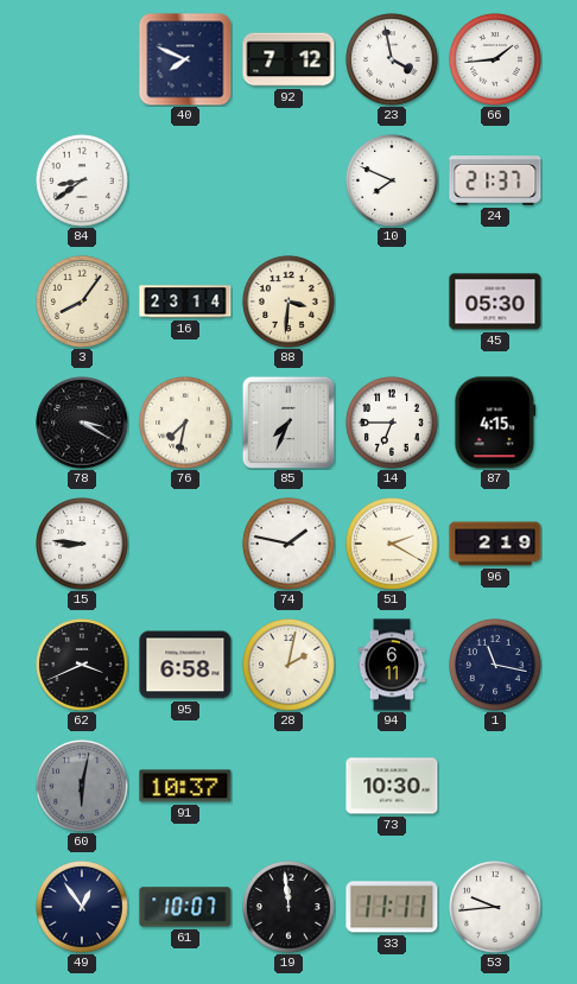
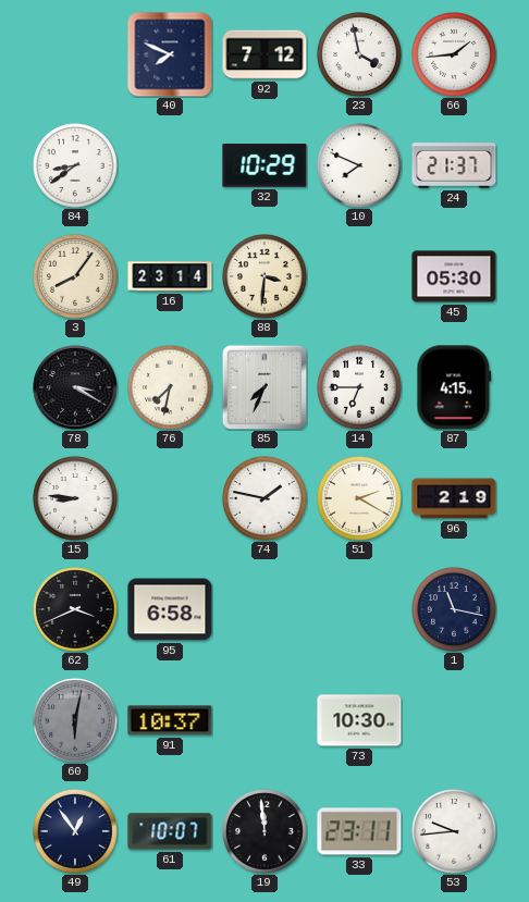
32: none -> 10:29 (264, 165)
28: 2:02 -> none (290, 666)
94: 6:11 -> none (392, 665)
33: 11:11 -> 23:11 (359, 831)
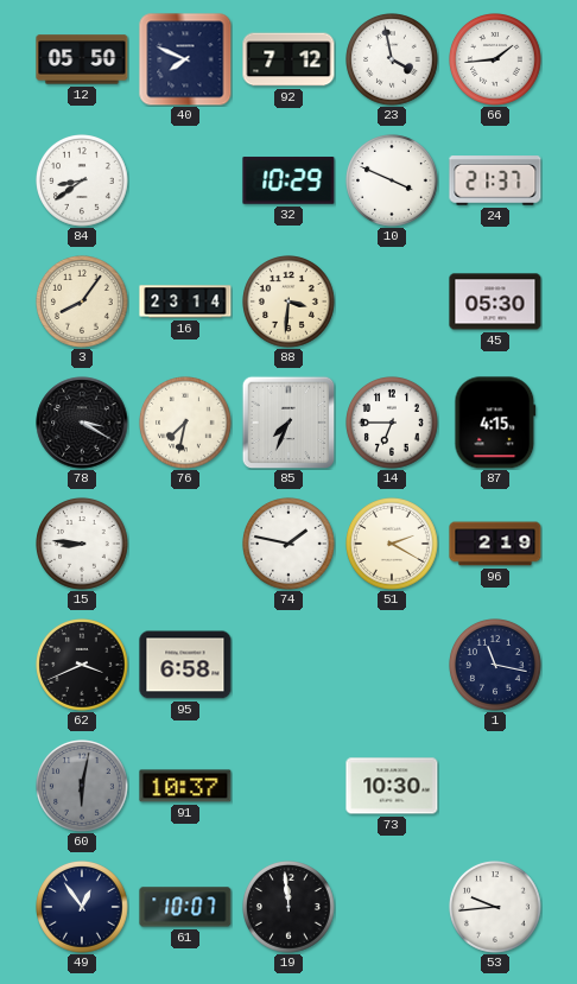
12: none -> 05:50 (82, 59)
10: 7:49 -> 3:49 (393, 182)
33: 23:11 -> none (359, 831)
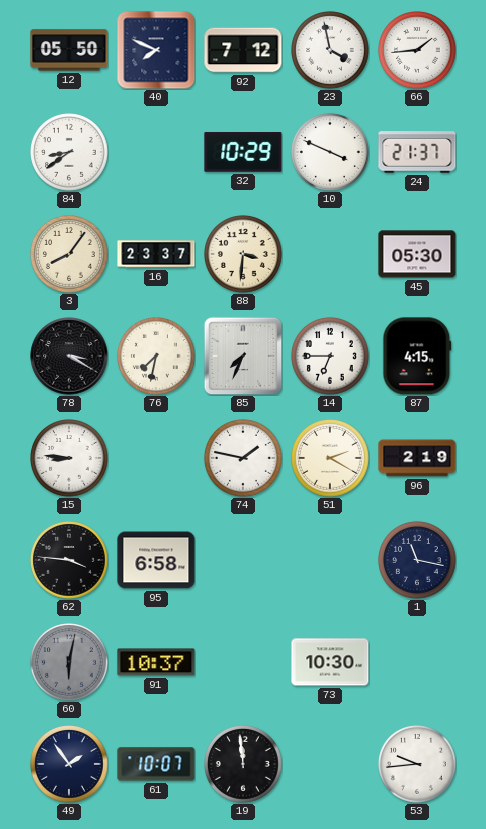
16: 23:14 -> 23:37 (156, 254)
62: 3:41 -> 3:46 (70, 561)
49: 12:54 -> 1:54 (70, 765)
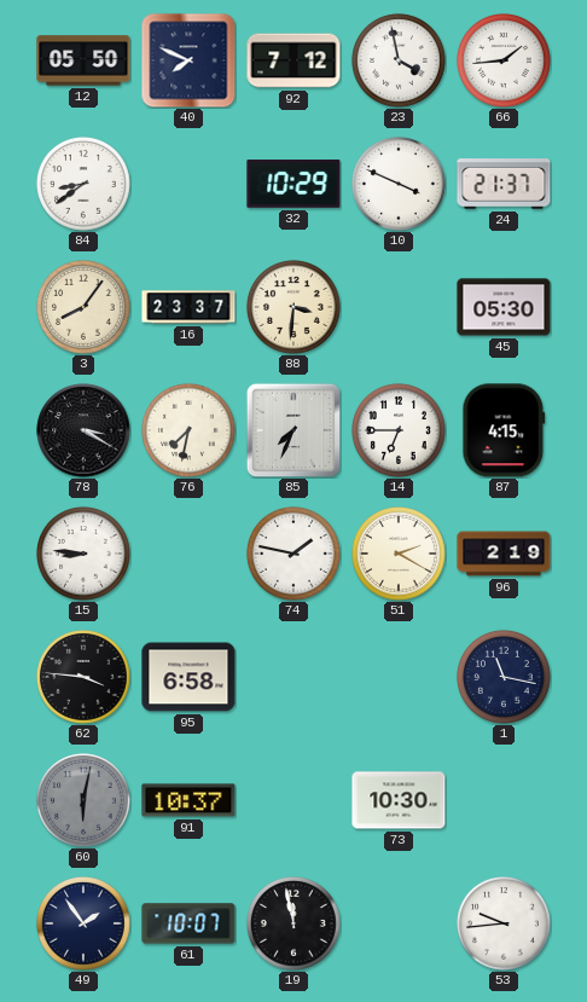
19: 11:59 -> 11:58 (295, 925)
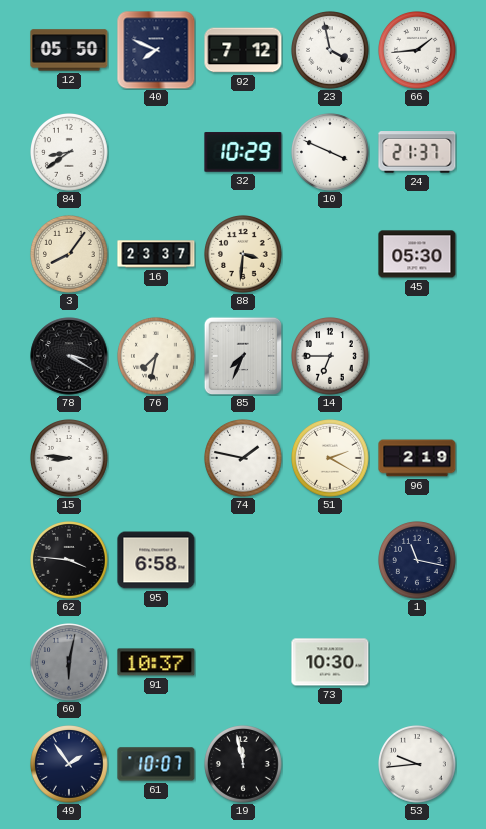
87: 4:15 -> none (504, 430)
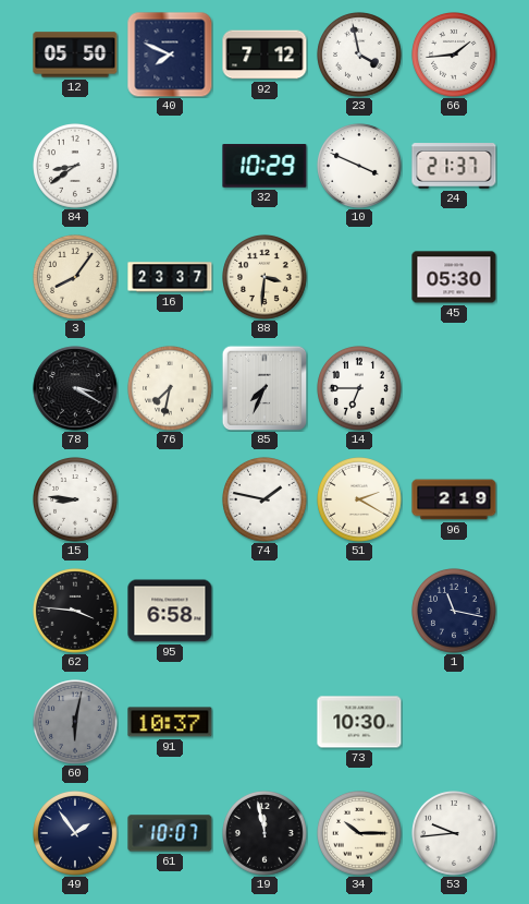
34: none -> 10:15 (360, 834)
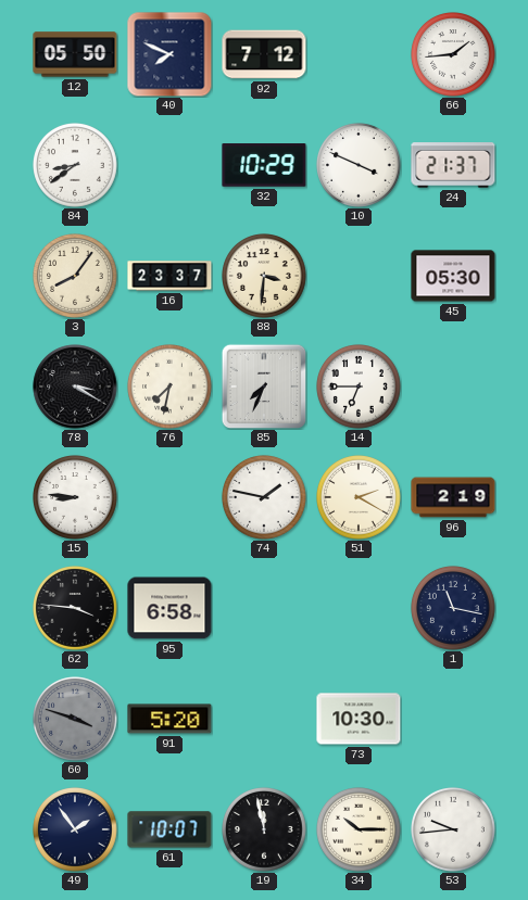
23: 3:58 -> none (360, 56)
60: 6:02 -> 3:48 (76, 720)
91: 10:37 -> 5:20 (169, 719)
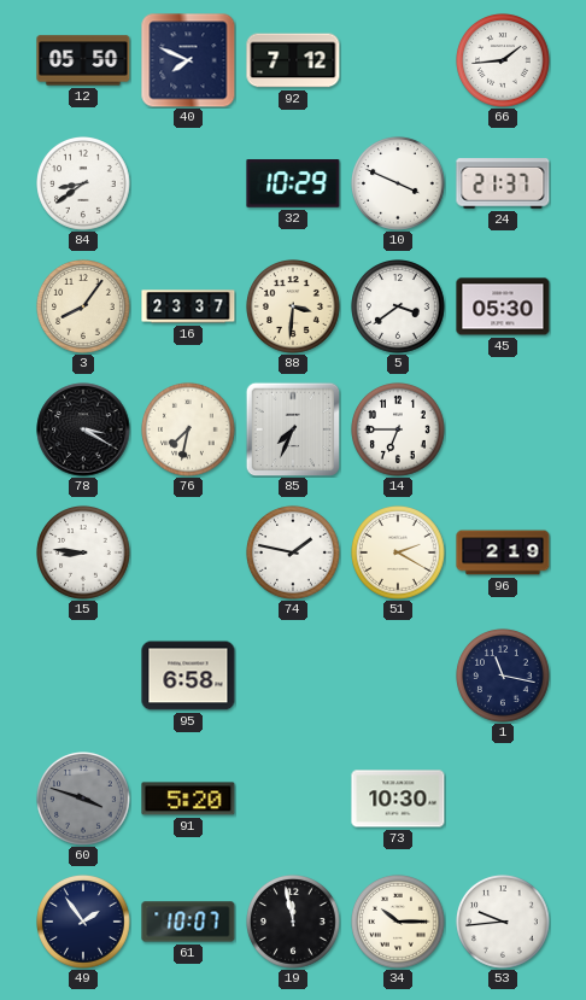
5: none -> 3:39 (399, 308)
62: 3:46 -> none (76, 609)
